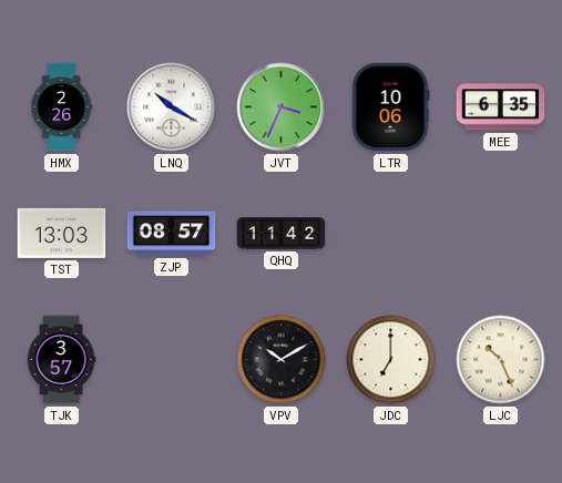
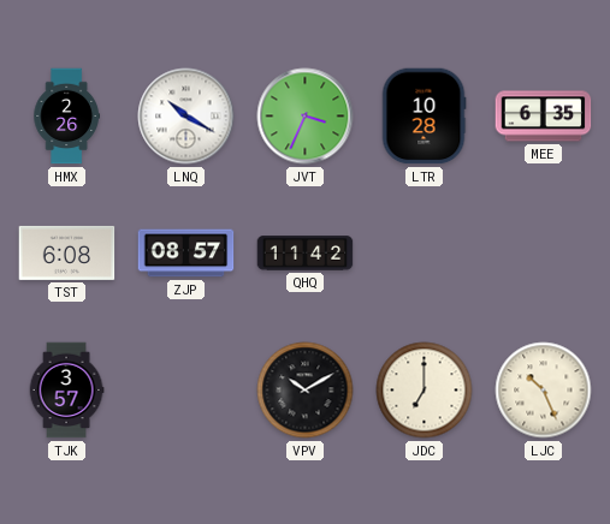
LTR: 10:06 -> 10:28 (424, 117)
TST: 13:03 -> 6:08 (67, 252)
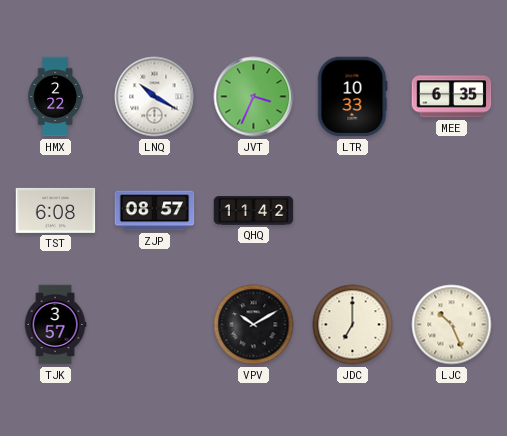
HMX: 2:26 -> 2:22 (55, 97)
LTR: 10:28 -> 10:33 (352, 97)
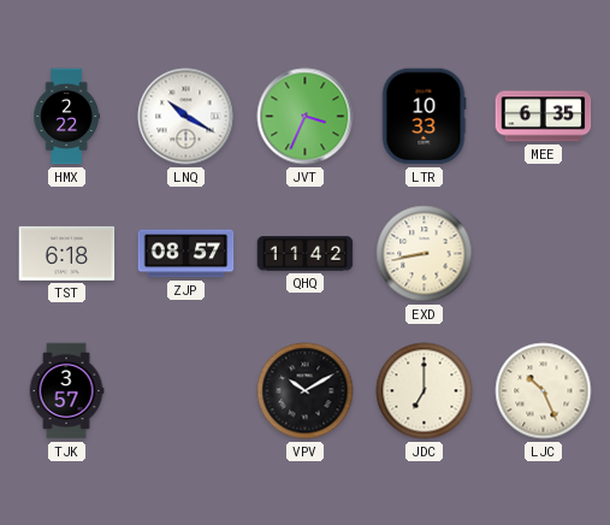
TST: 6:08 -> 6:18 (67, 253)
EXD: none -> 8:43 (425, 254)
